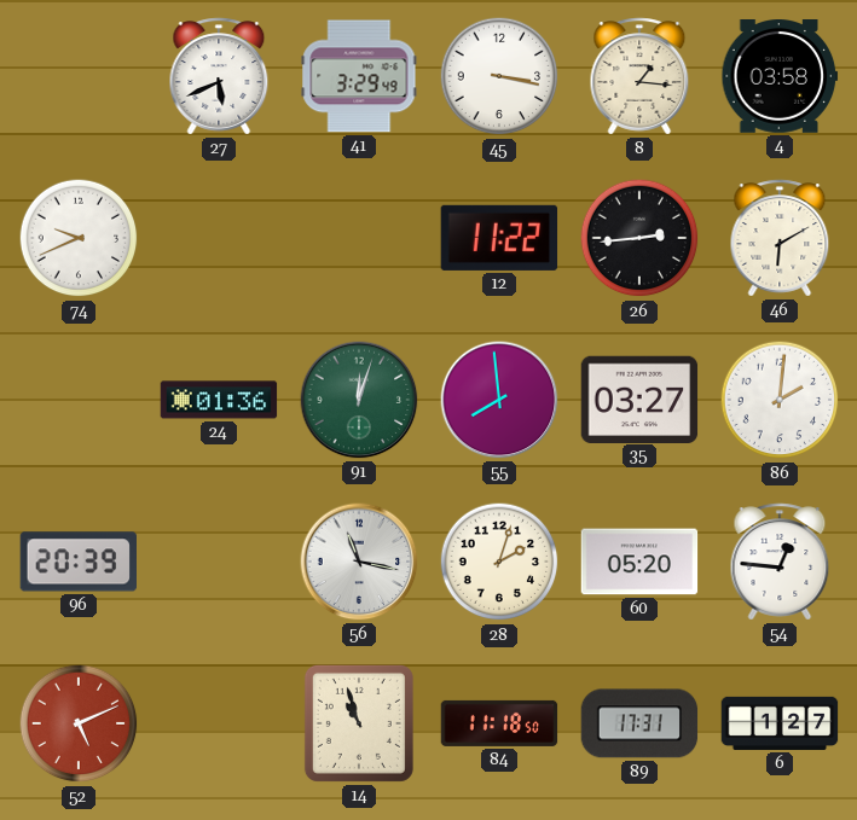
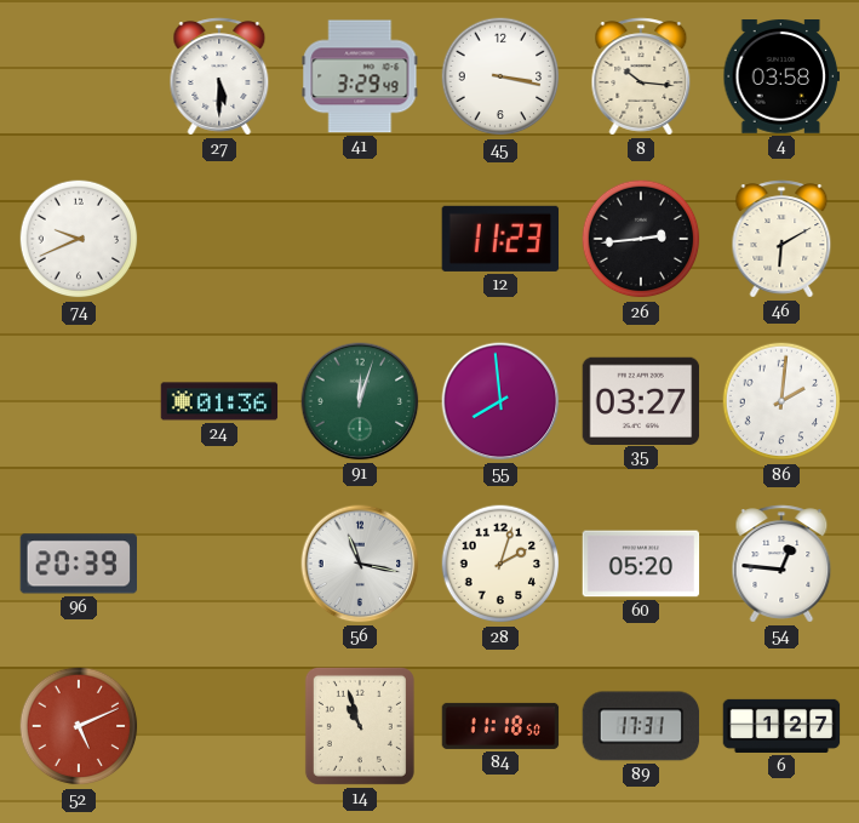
27: 5:41 -> 5:30 (219, 76)
8: 1:16 -> 10:16 (641, 76)
12: 11:22 -> 11:23 (500, 239)
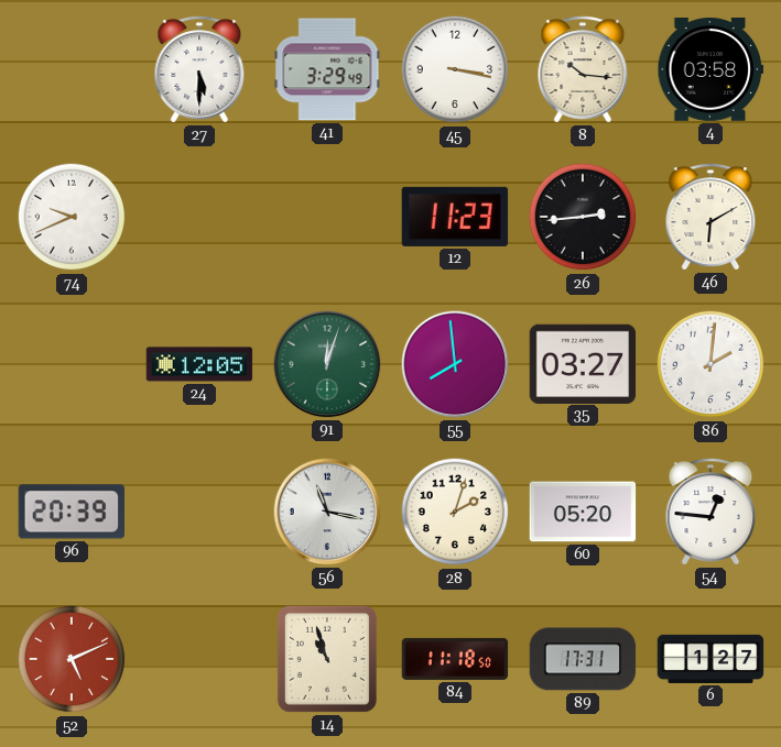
24: 01:36 -> 12:05 (199, 364)
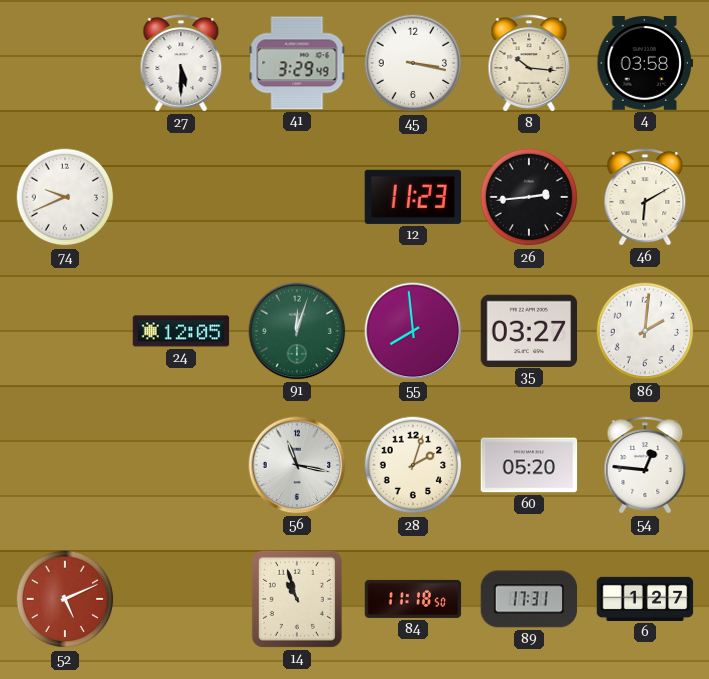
96: 20:39 -> none (70, 512)
